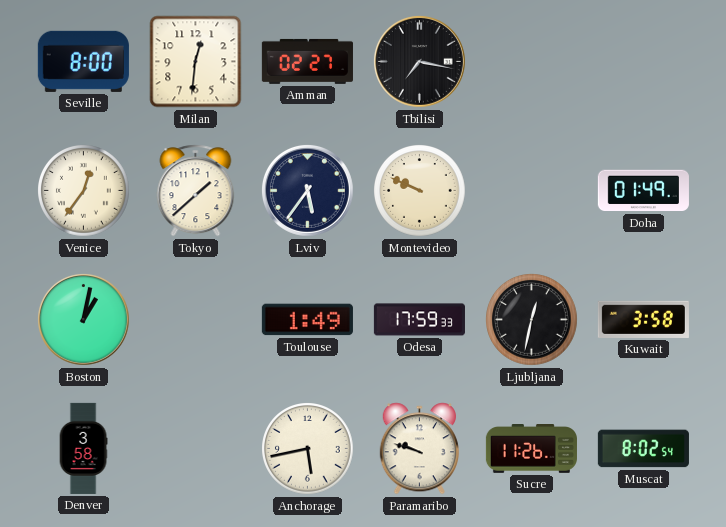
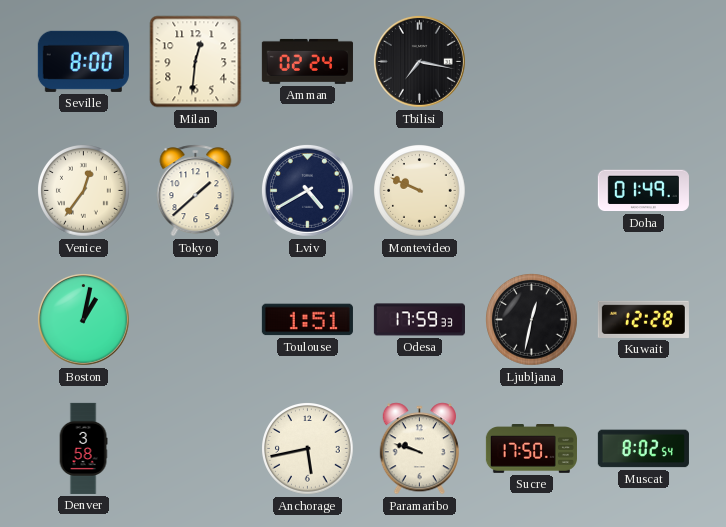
Amman: 02:27 -> 02:24 (307, 61)
Lviv: 5:36 -> 4:40 (308, 191)
Toulouse: 1:49 -> 1:51 (307, 320)
Kuwait: 3:58 -> 12:28 (643, 319)
Sucre: 11:26 -> 17:50 (531, 449)
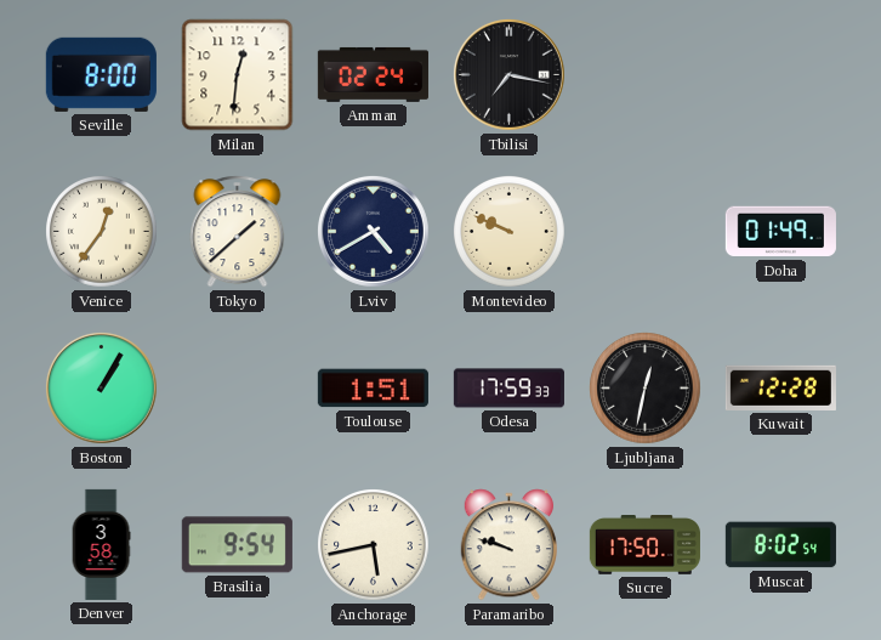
Boston: 1:02 -> 1:05 (102, 389)
Brasilia: none -> 9:54 (237, 545)
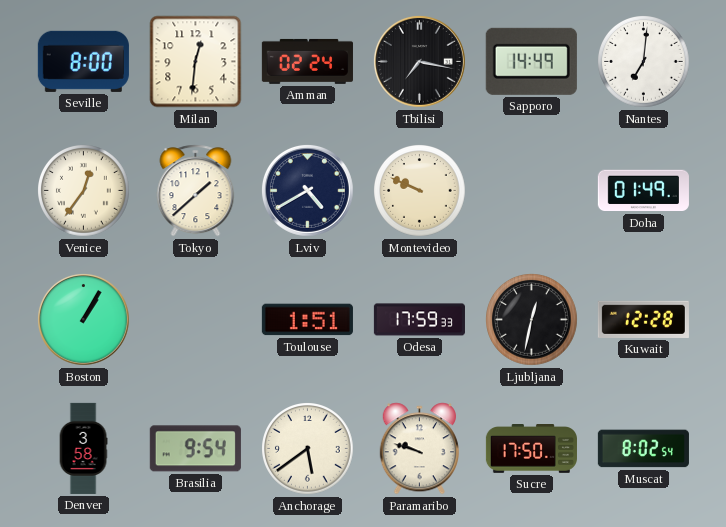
Sapporo: none -> 14:49 (531, 61)
Nantes: none -> 7:01 (644, 62)
Anchorage: 5:43 -> 5:39 (308, 449)
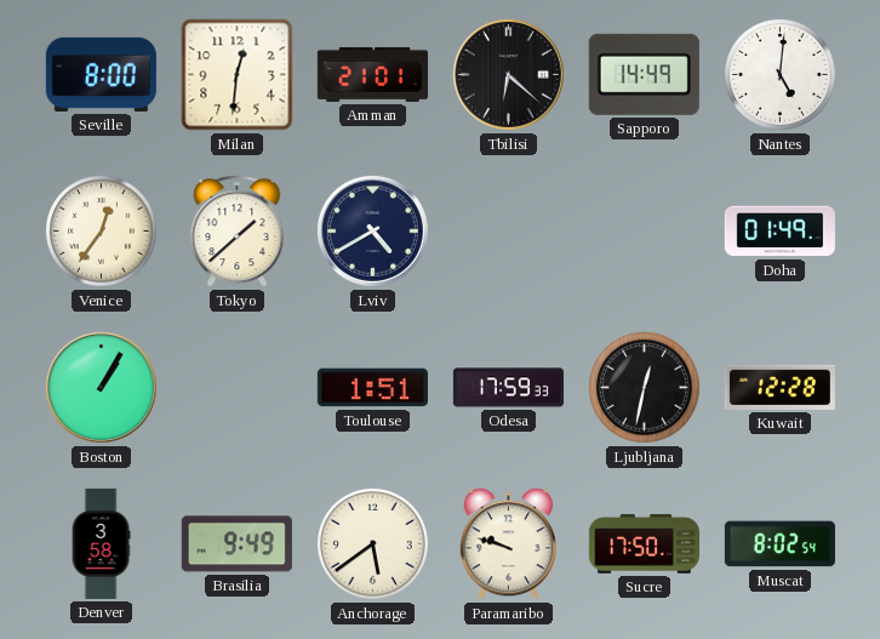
Amman: 02:24 -> 21:01 (372, 74)
Tbilisi: 7:17 -> 6:22 (509, 75)
Nantes: 7:01 -> 5:01 (781, 75)
Montevideo: 9:49 -> none (420, 191)
Brasilia: 9:54 -> 9:49 (236, 544)
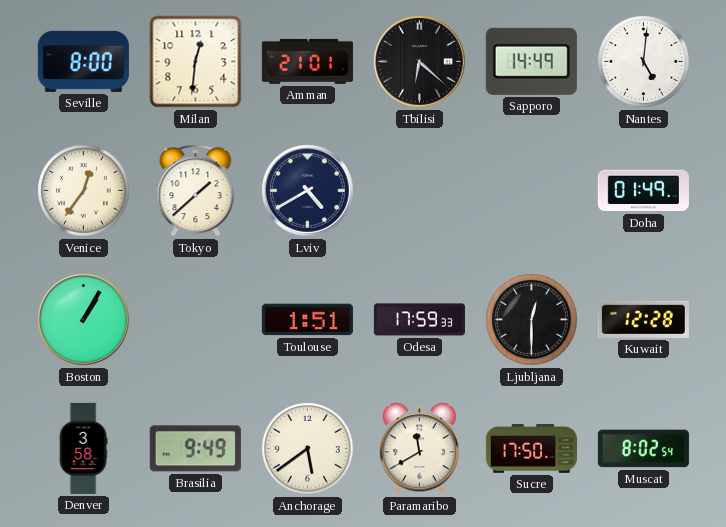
Ljubljana: 12:32 -> 12:30 (532, 320)
Paramaribo: 9:48 -> 11:40 (419, 449)
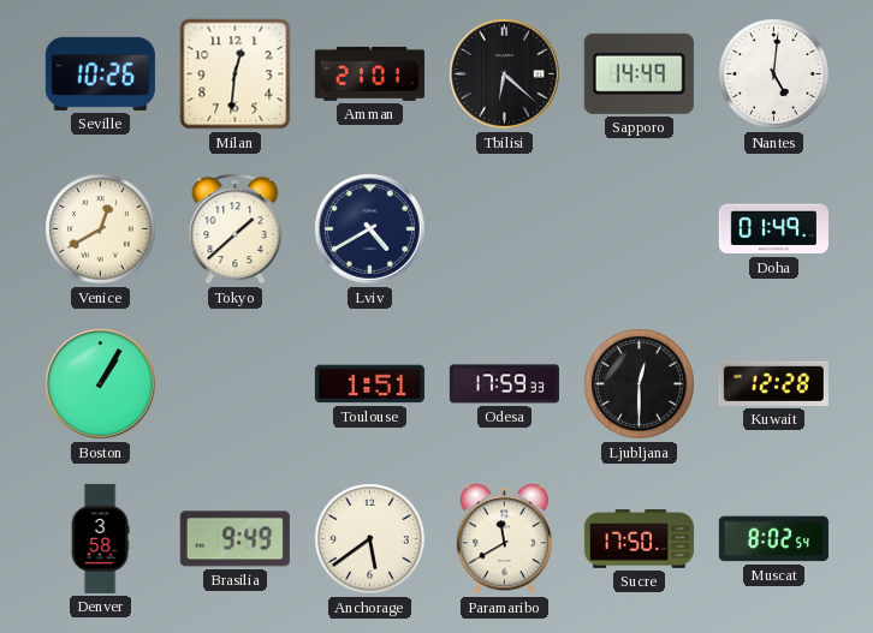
Seville: 8:00 -> 10:26 (100, 73)
Venice: 12:36 -> 12:40 (101, 229)
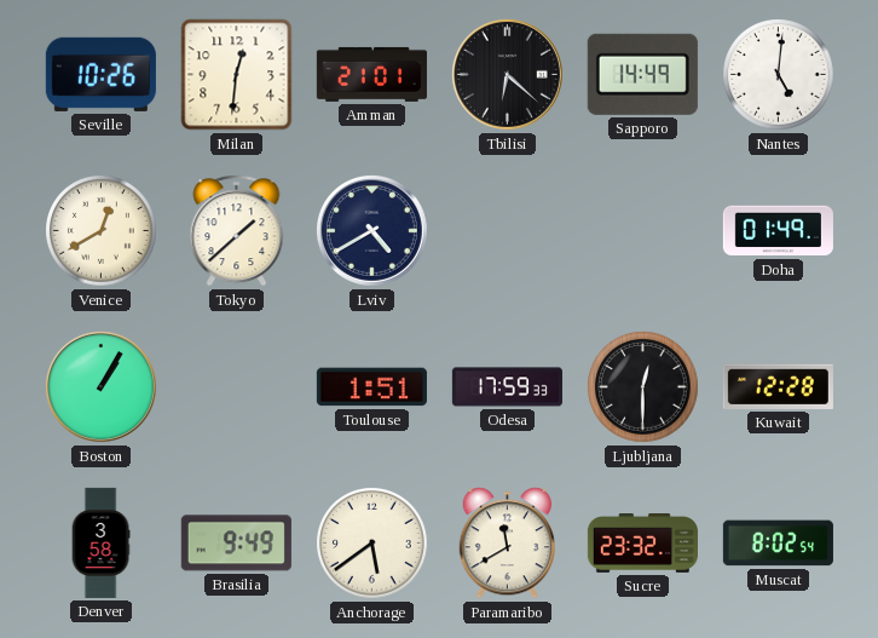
Sucre: 17:50 -> 23:32 (642, 544)
